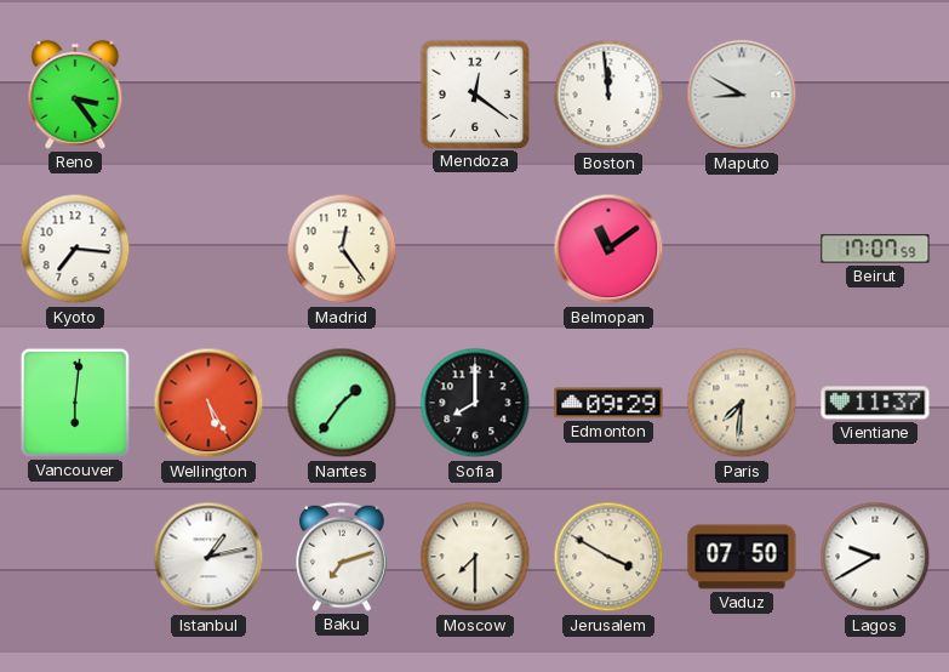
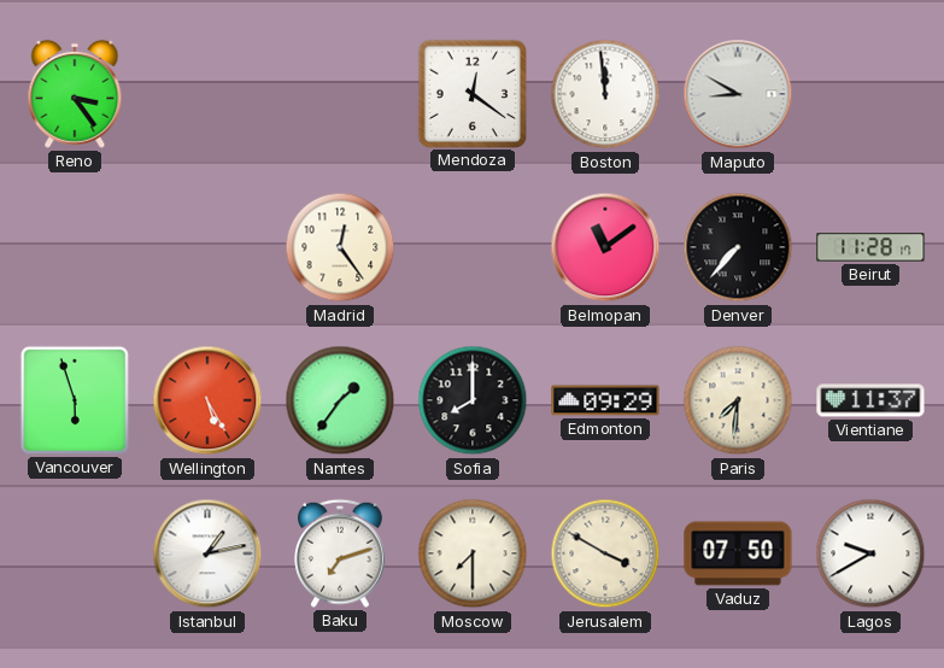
Kyoto: 7:16 -> none (75, 249)
Denver: none -> 7:37 (738, 247)
Beirut: 17:07 -> 11:28 (870, 247)
Vancouver: 6:01 -> 5:57 (75, 400)
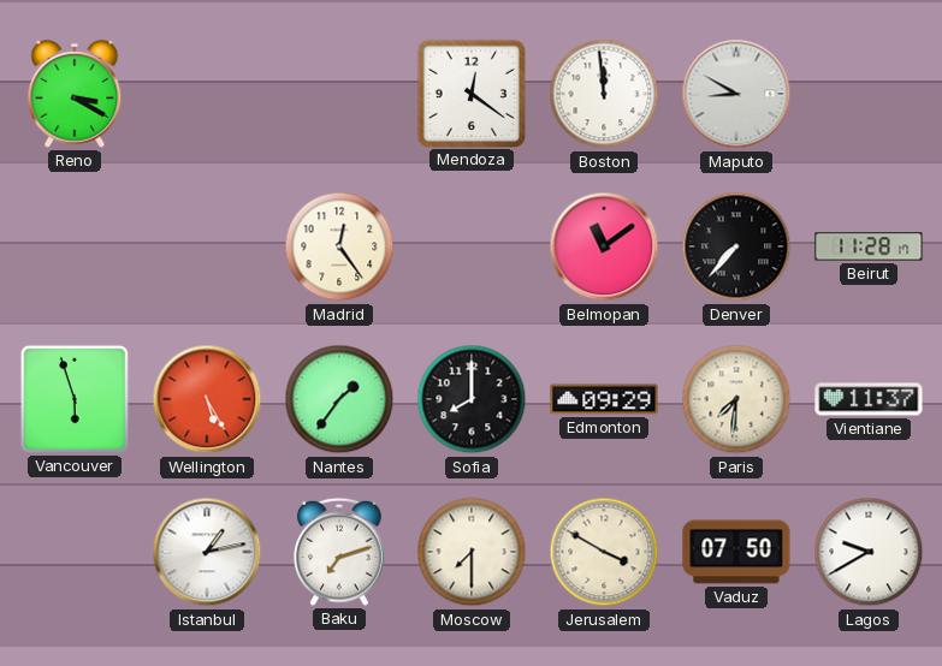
Reno: 3:24 -> 3:20 (75, 94)
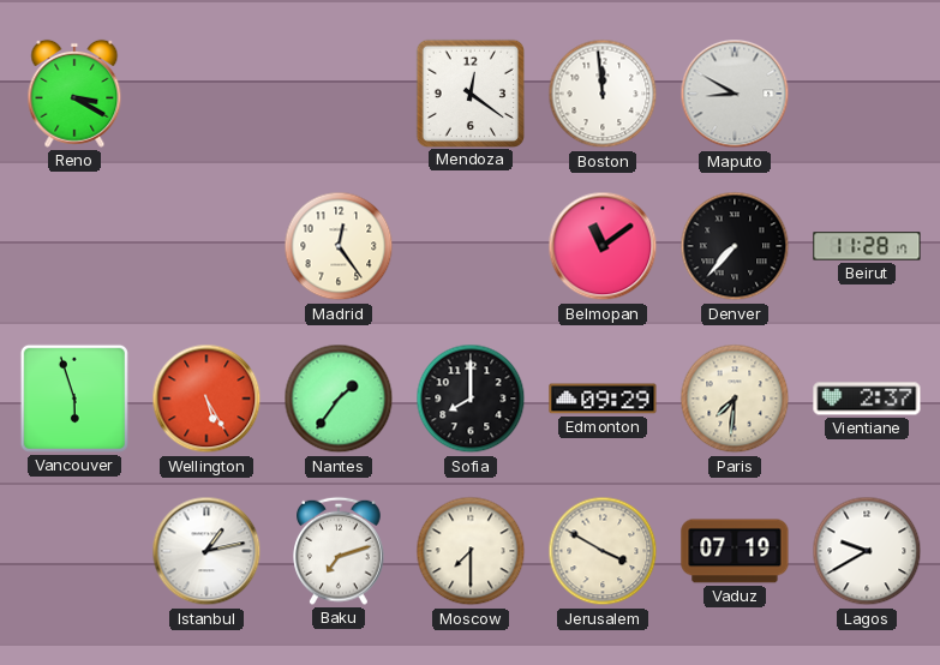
Vientiane: 11:37 -> 2:37 (867, 399)
Vaduz: 07:50 -> 07:19 (735, 551)
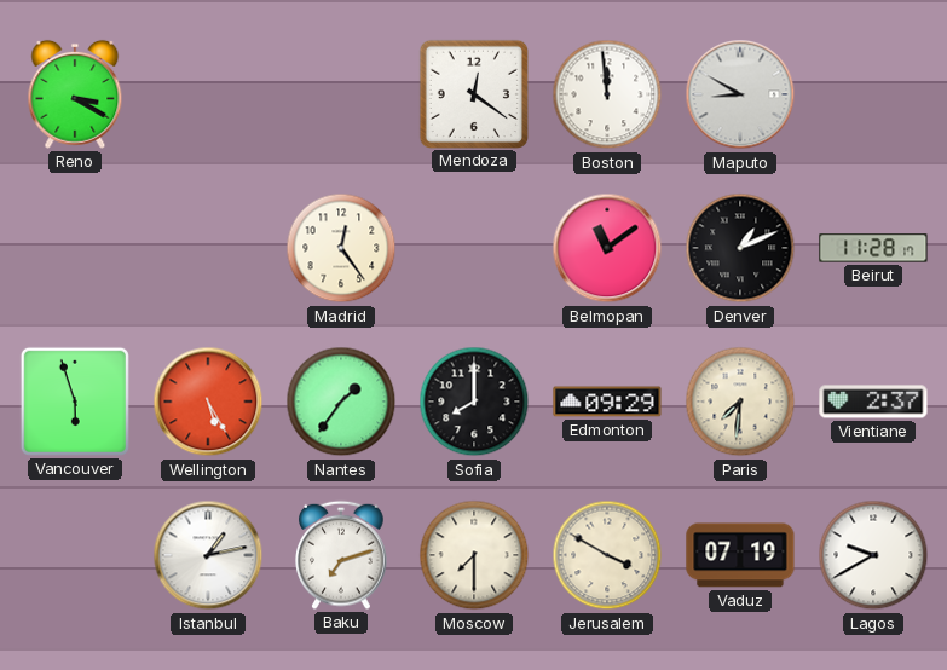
Denver: 7:37 -> 1:11 (740, 248)
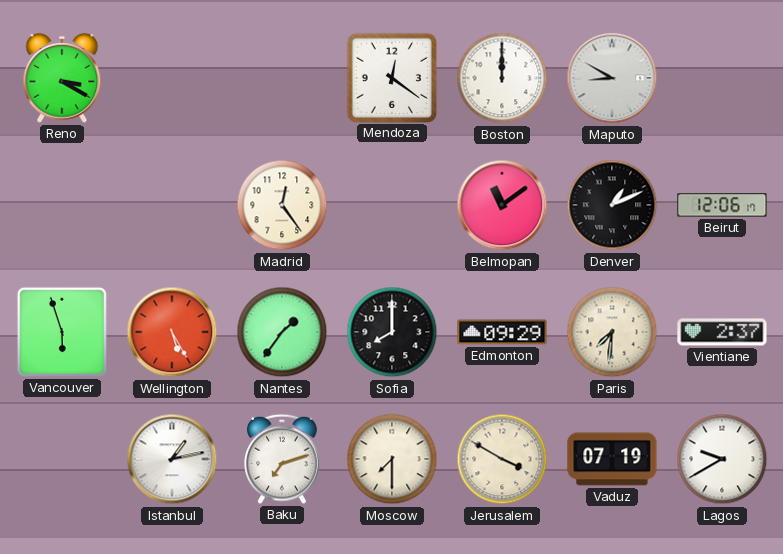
Boston: 11:59 -> 12:00 (502, 78)
Beirut: 11:28 -> 12:06 (722, 205)
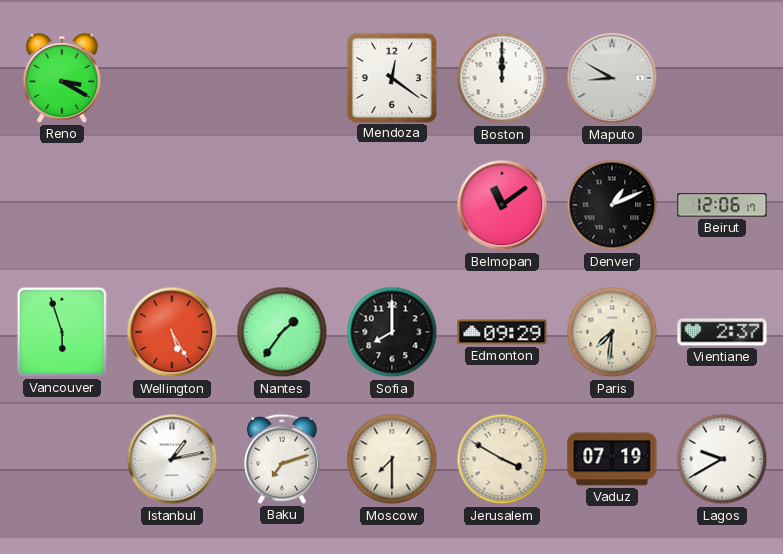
Madrid: 12:24 -> none (282, 205)
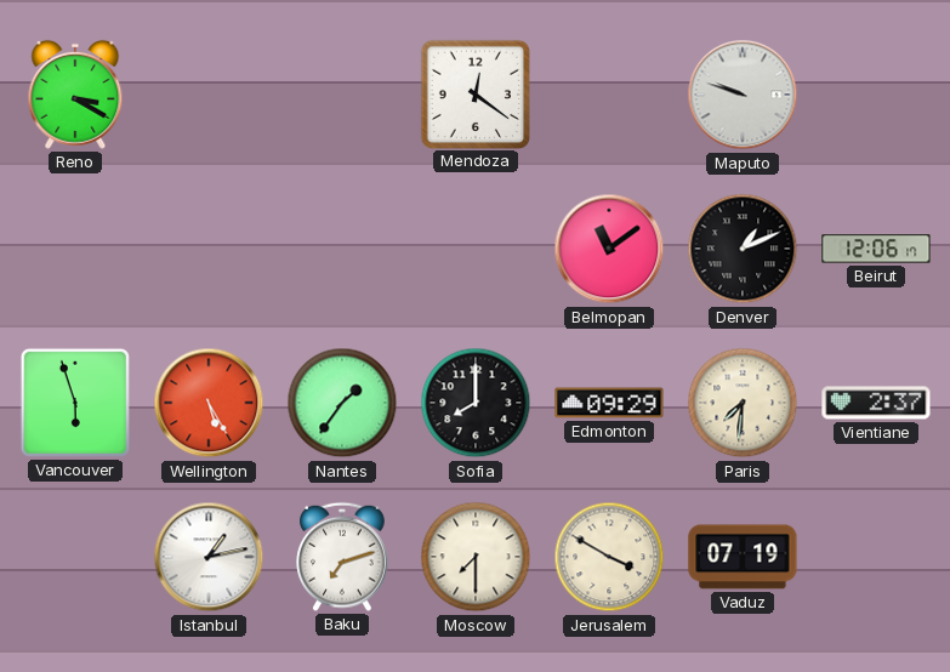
Boston: 12:00 -> none (502, 78)
Maputo: 8:50 -> 9:48 (743, 95)
Lagos: 9:40 -> none (722, 459)
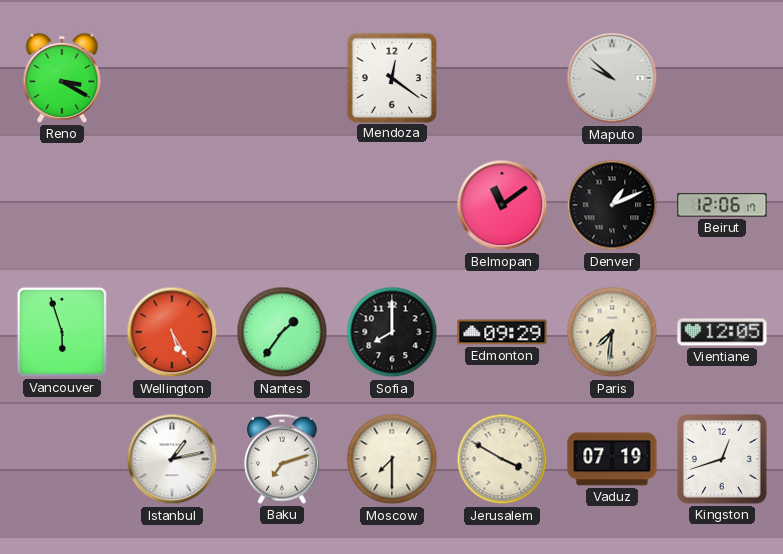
Maputo: 9:48 -> 9:52 (612, 78)
Vientiane: 2:37 -> 12:05 (722, 332)
Kingston: none -> 12:42 (723, 460)
